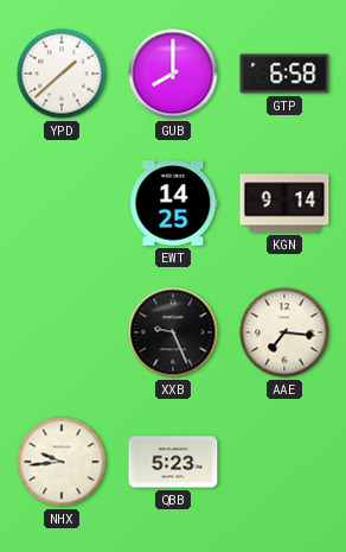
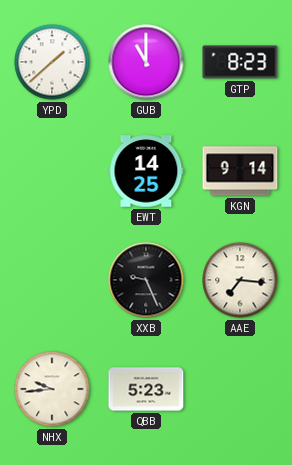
GUB: 8:00 -> 11:00 (146, 62)
GTP: 6:58 -> 8:23 (240, 62)
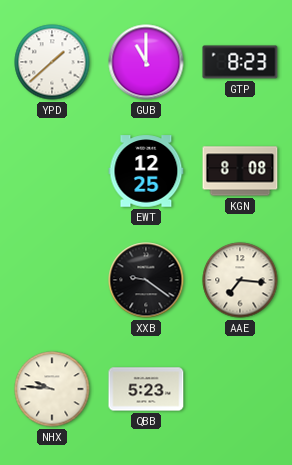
EWT: 14:25 -> 12:25 (146, 171)
KGN: 9:14 -> 8:08 (240, 171)
XXB: 9:26 -> 9:21 (146, 280)
NHX: 9:44 -> 9:46 (52, 389)
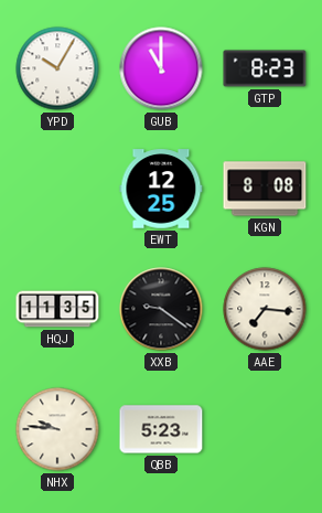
YPD: 1:38 -> 10:05 (57, 68)
HQJ: none -> 11:35 (57, 309)
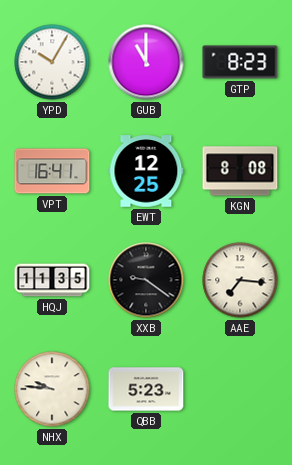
VPT: none -> 16:41 (52, 171)
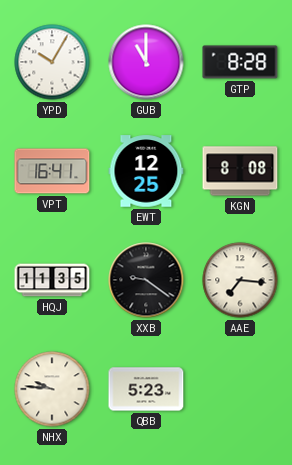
GTP: 8:23 -> 8:28 (240, 62)
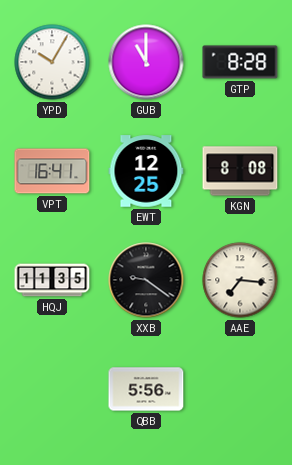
NHX: 9:46 -> none (52, 389)
QBB: 5:23 -> 5:56 (146, 389)
